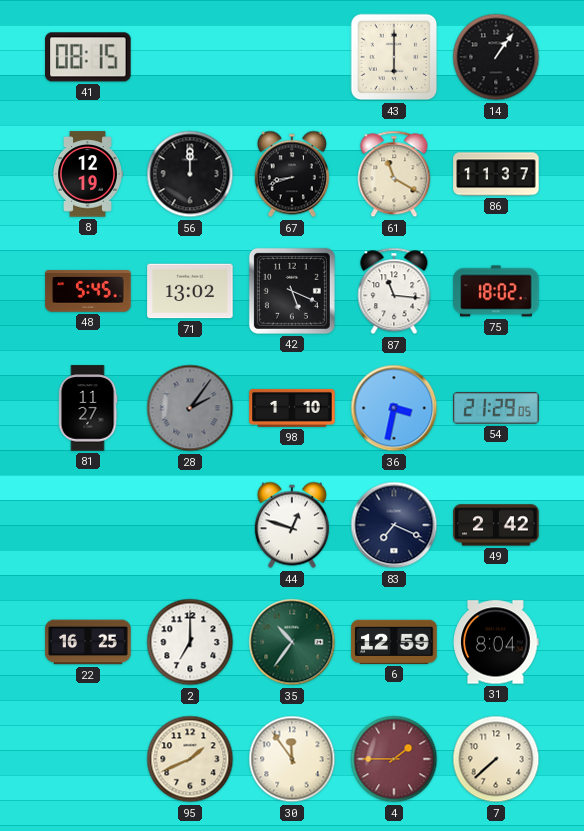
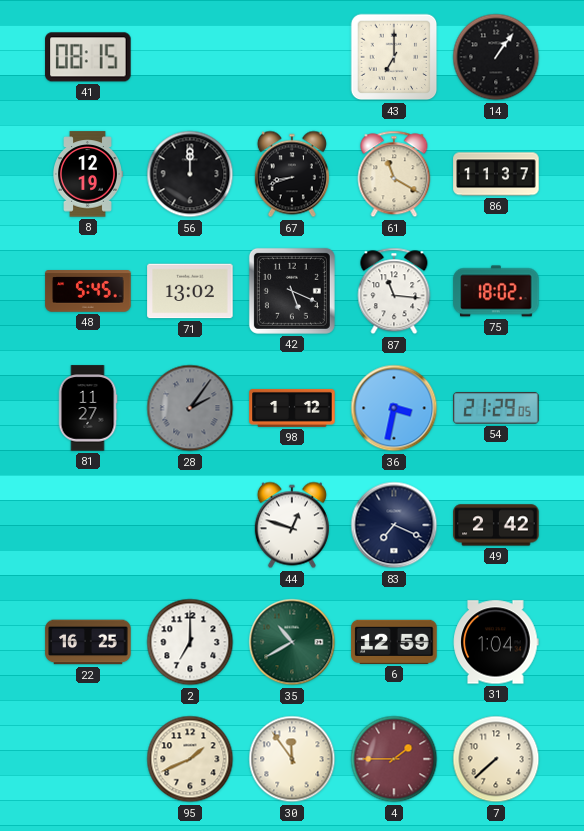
43: 6:00 -> 7:00 (394, 57)
98: 1:10 -> 1:12 (292, 408)
35: 10:36 -> 10:40 (292, 642)
31: 8:04 -> 1:04 (496, 642)
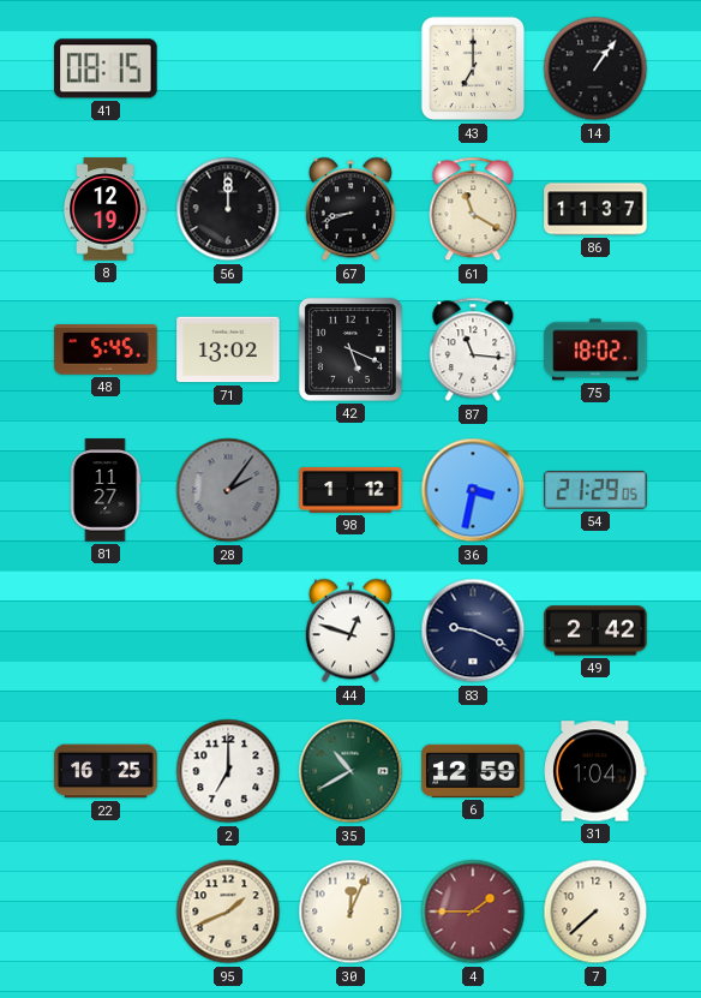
83: 7:19 -> 9:19 (473, 631)
30: 11:54 -> 12:04 (350, 912)
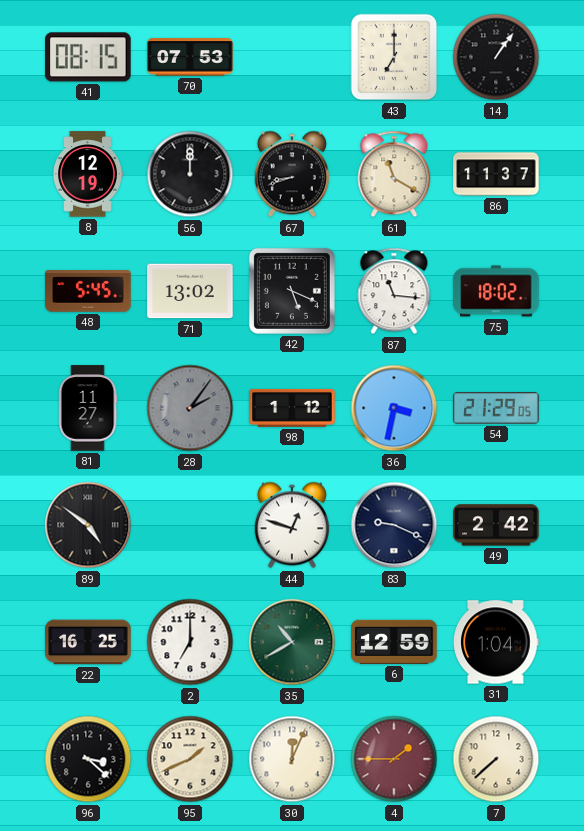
70: none -> 07:53 (190, 57)
89: none -> 4:51 (88, 525)
96: none -> 3:22 (88, 759)
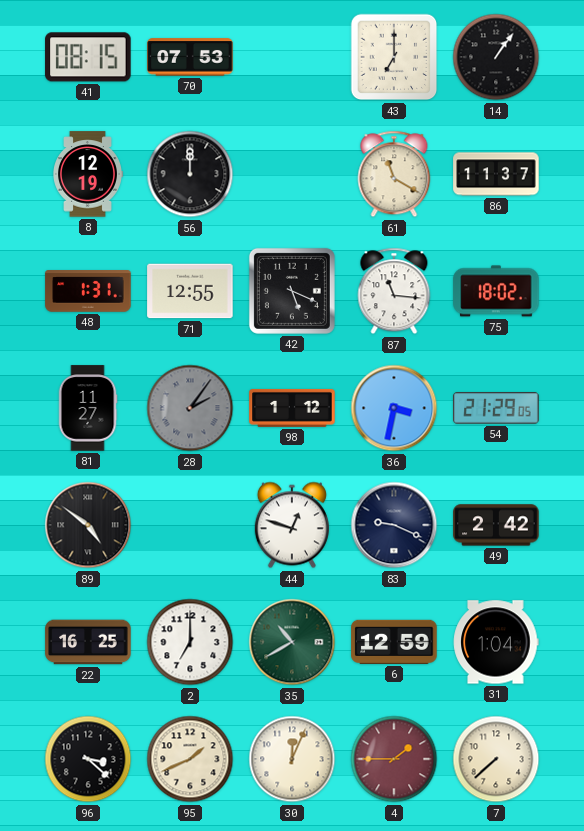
67: 8:42 -> none (292, 174)
48: 5:45 -> 1:31 (88, 291)
71: 13:02 -> 12:55 (190, 291)
